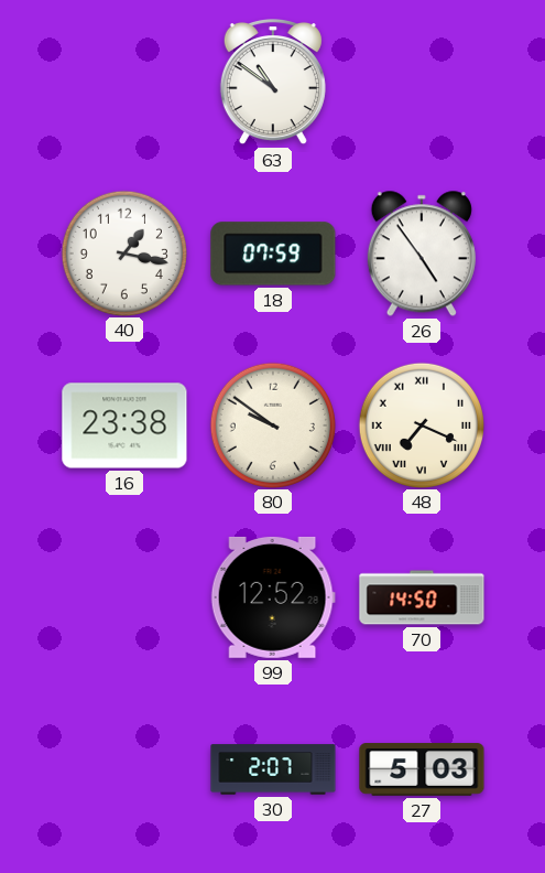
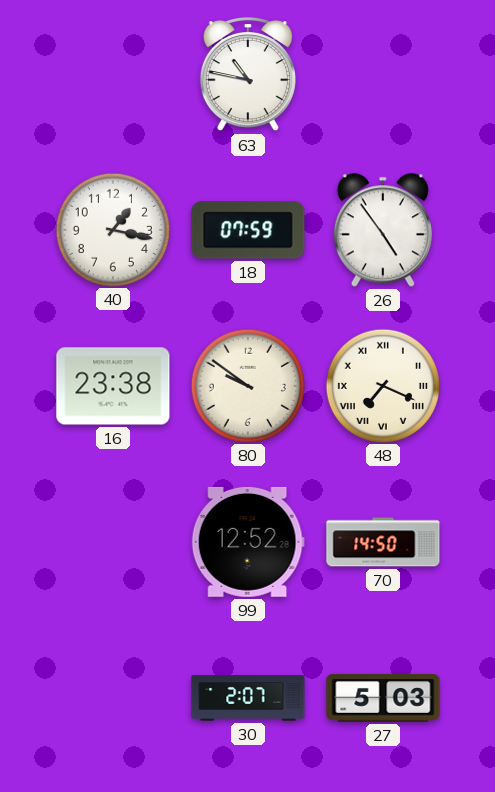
63: 10:51 -> 10:47 (248, 75)
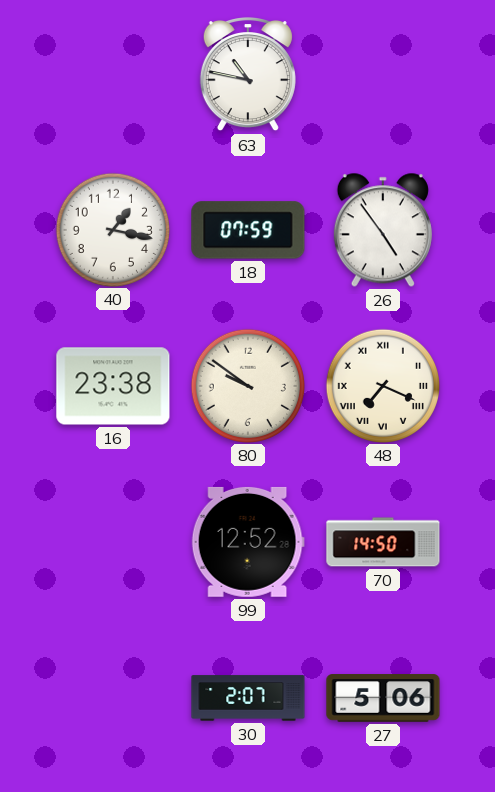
27: 5:03 -> 5:06 (383, 698)
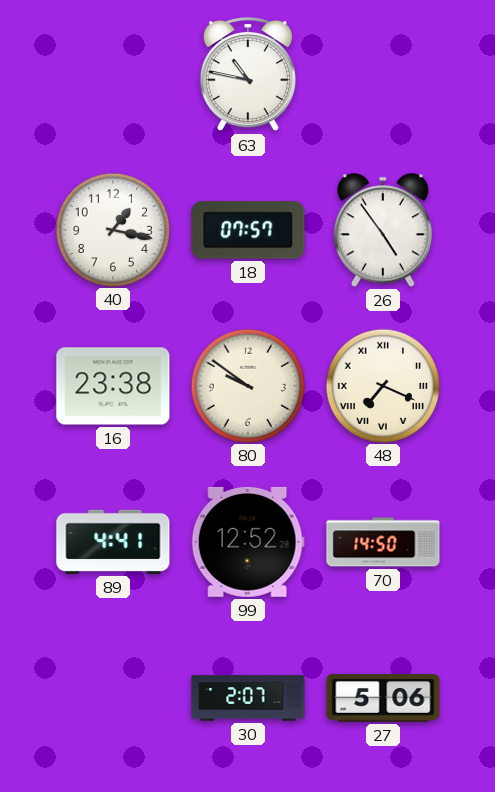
18: 07:59 -> 07:57 (248, 230)
89: none -> 4:41 (113, 542)
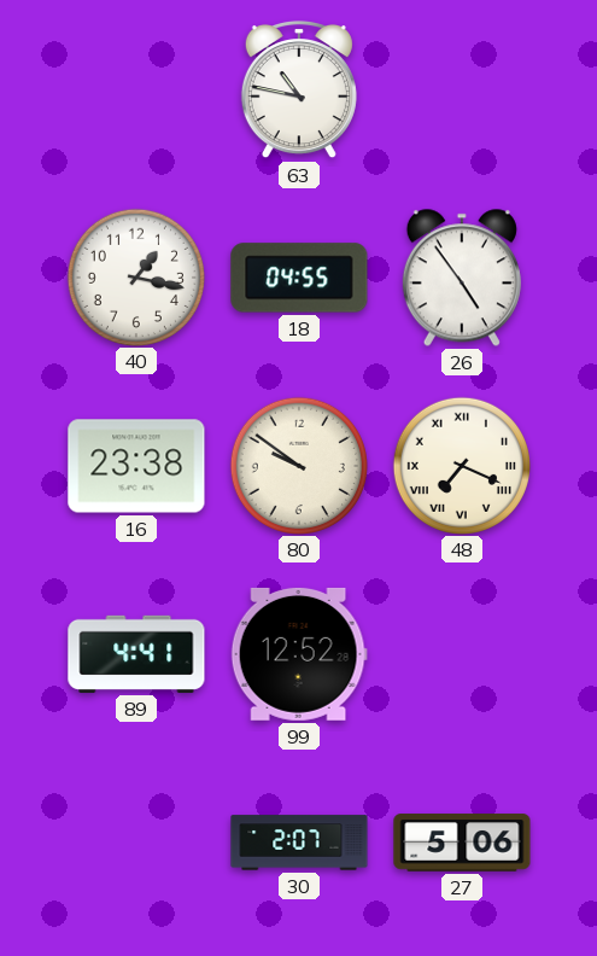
18: 07:57 -> 04:55 (299, 278)
70: 14:50 -> none (383, 542)
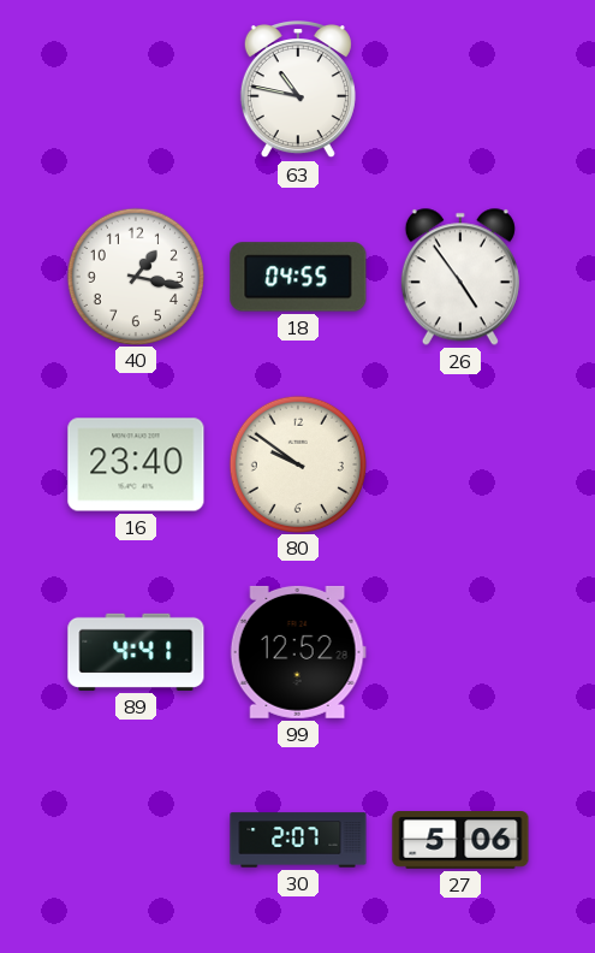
16: 23:38 -> 23:40 (136, 464)
48: 7:19 -> none (461, 465)
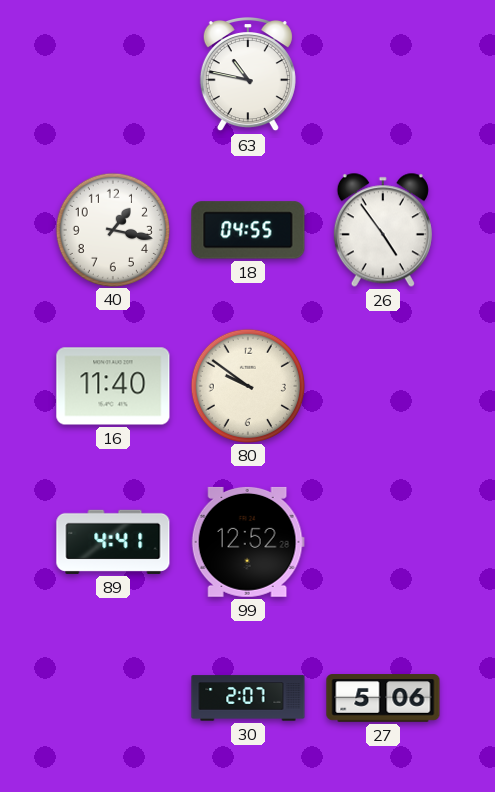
16: 23:40 -> 11:40 (113, 386)
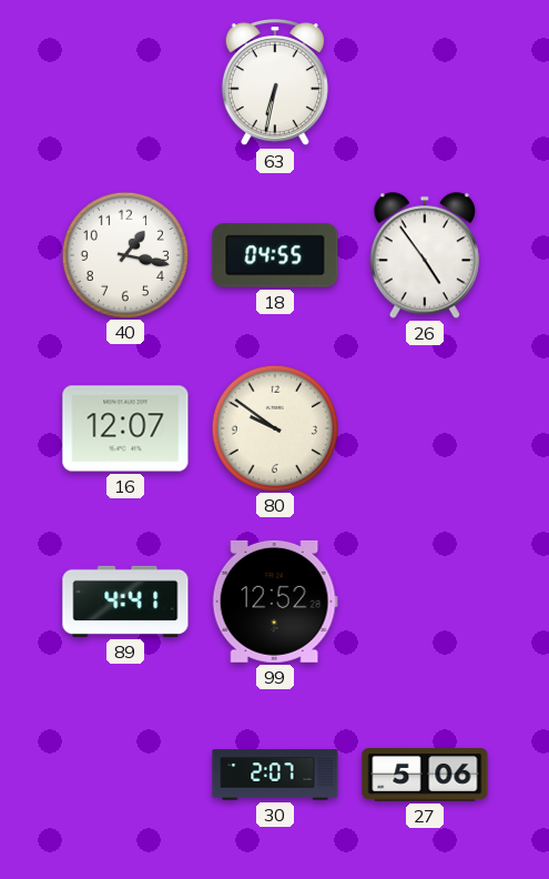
63: 10:47 -> 6:32 (275, 83)
16: 11:40 -> 12:07 (125, 428)
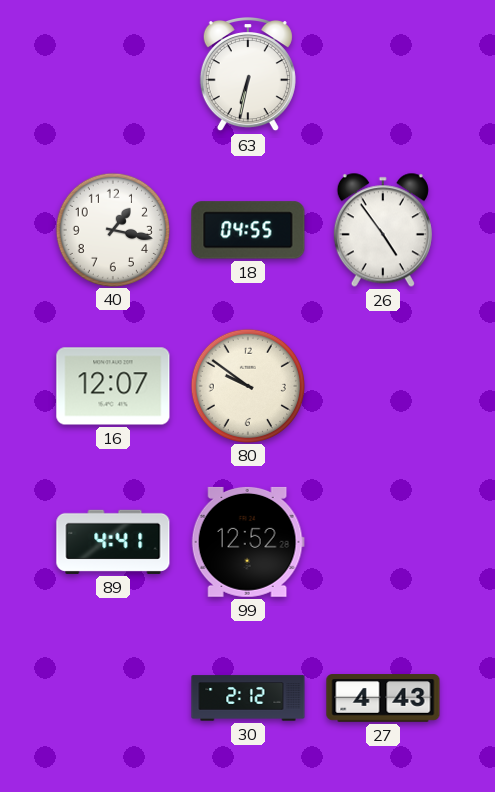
30: 2:07 -> 2:12 (248, 698)
27: 5:06 -> 4:43 (383, 698)
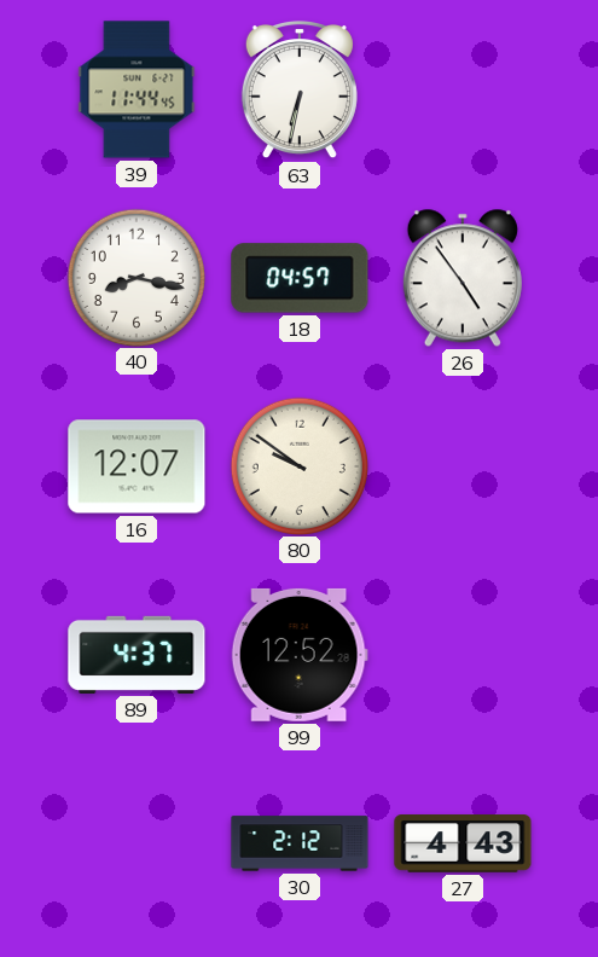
39: none -> 11:44 (137, 89)
40: 1:17 -> 8:17 (135, 277)
18: 04:55 -> 04:57 (300, 278)
89: 4:41 -> 4:37 (137, 655)
